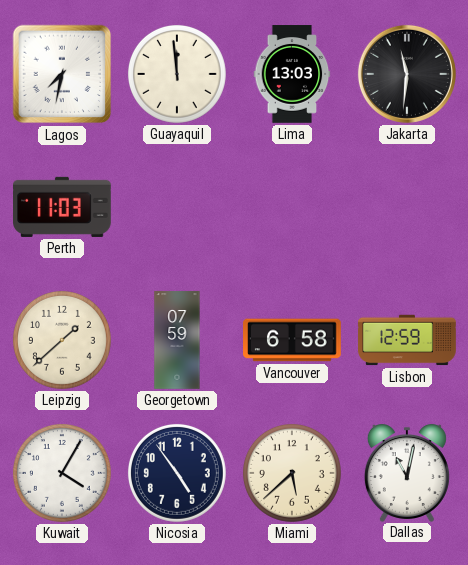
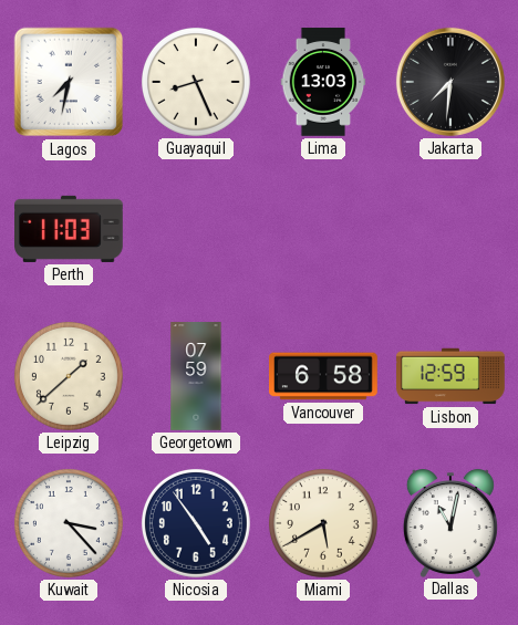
Guayaquil: 11:59 -> 8:26 (196, 82)
Jakarta: 11:31 -> 7:31 (450, 82)
Kuwait: 4:05 -> 3:23 (69, 523)
Miami: 5:38 -> 5:40 (323, 523)
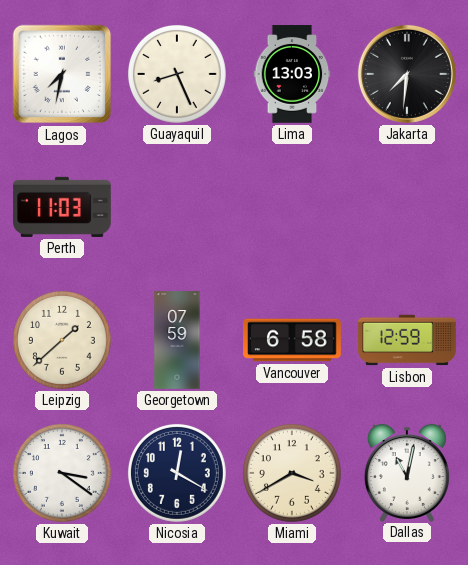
Kuwait: 3:23 -> 3:21 (62, 473)
Nicosia: 4:54 -> 12:20 (177, 473)
Miami: 5:40 -> 3:40 (292, 473)
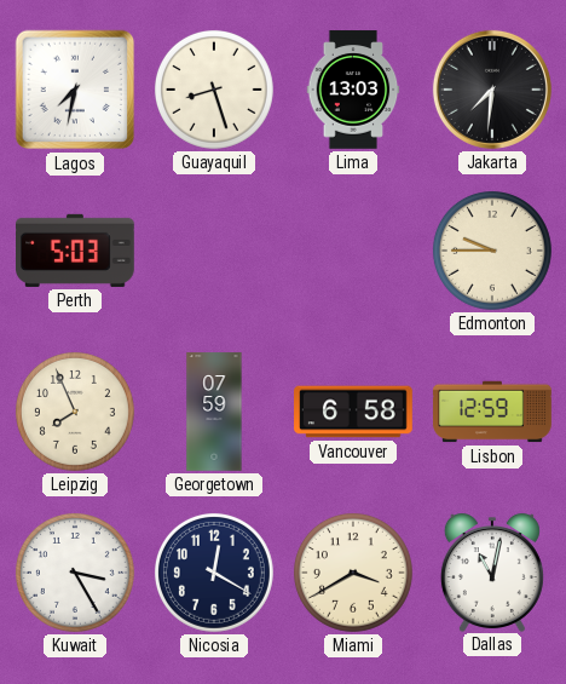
Guayaquil: 8:26 -> 8:27 (214, 90)
Perth: 11:03 -> 5:03 (76, 251)
Edmonton: none -> 9:45 (492, 251)
Leipzig: 1:38 -> 7:56 (75, 412)
Kuwait: 3:21 -> 3:25 (75, 573)
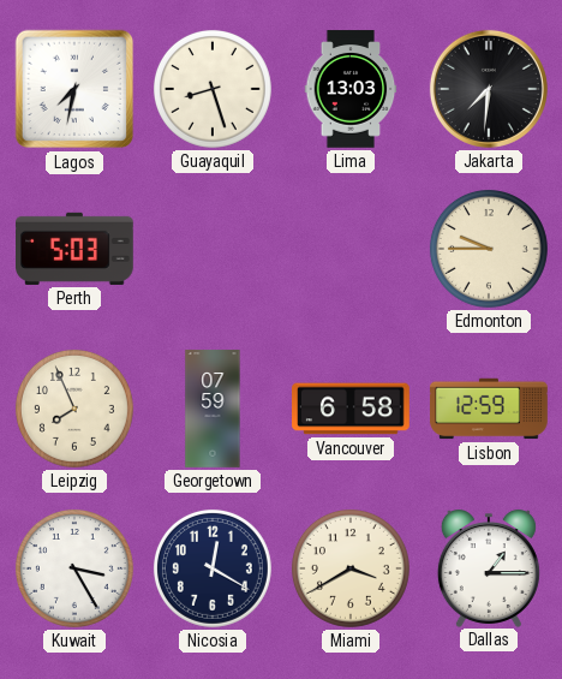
Dallas: 11:02 -> 1:15 (489, 568)
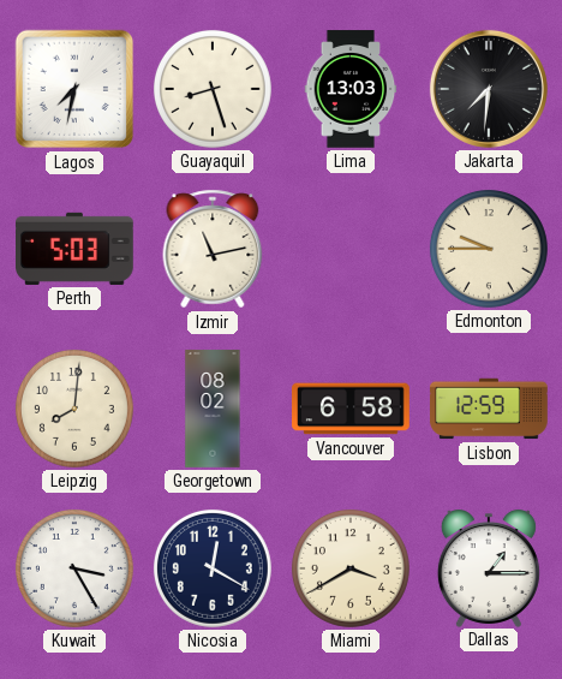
Izmir: none -> 11:13 (213, 249)
Leipzig: 7:56 -> 8:01 (74, 409)
Georgetown: 07:59 -> 08:02 (213, 409)
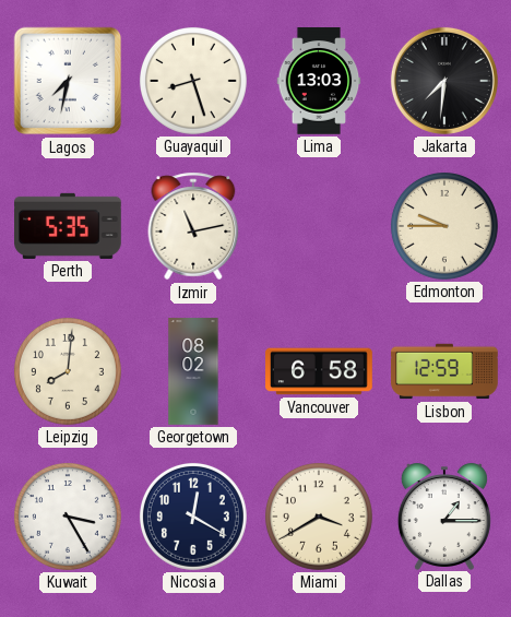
Perth: 5:03 -> 5:35 (69, 226)
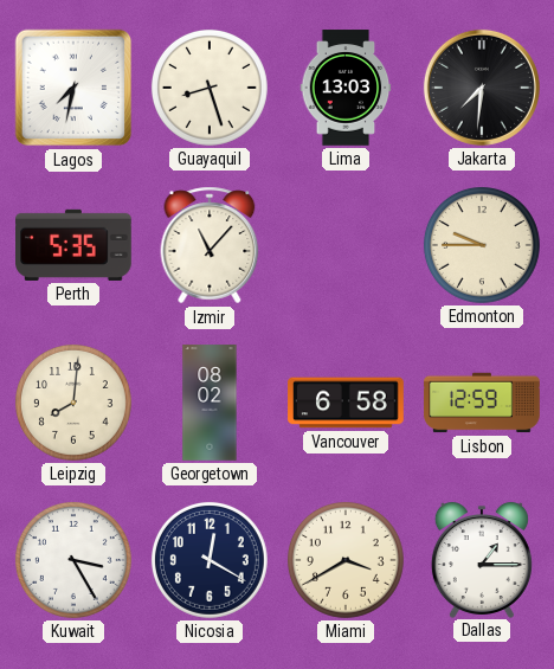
Izmir: 11:13 -> 11:07 (210, 245)
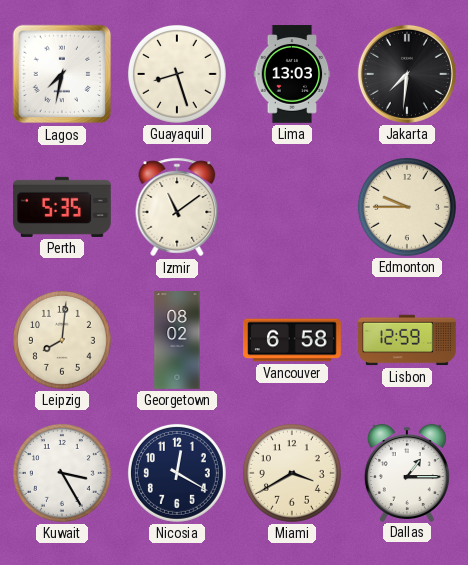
Izmir: 11:07 -> 11:09 (177, 207)
